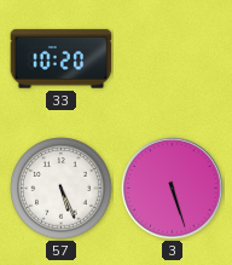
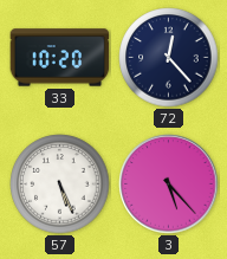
72: none -> 12:23 (169, 58)
3: 5:27 -> 5:23 (169, 184)
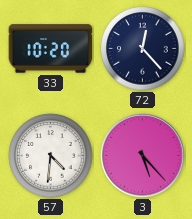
57: 5:26 -> 4:31 (51, 156)
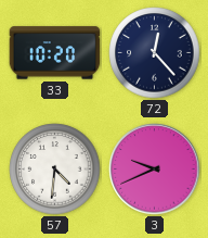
3: 5:23 -> 9:41 (155, 170)
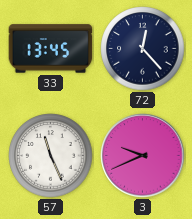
33: 10:20 -> 13:45 (51, 49)
57: 4:31 -> 11:26 (51, 156)
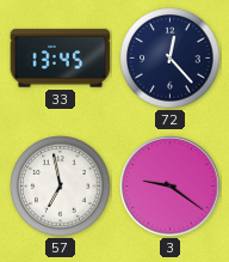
57: 11:26 -> 6:58 (61, 187)
3: 9:41 -> 9:21 (171, 187)
